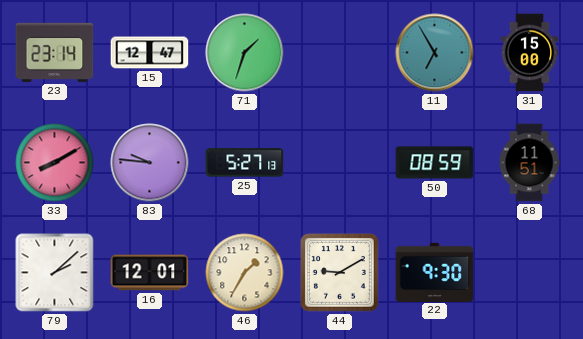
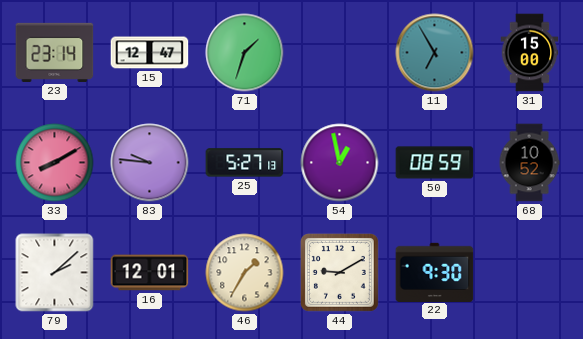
54: none -> 12:58 (340, 163)
68: 11:51 -> 10:52 (529, 163)
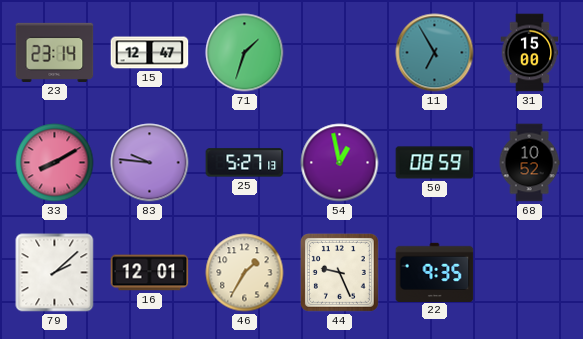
44: 9:10 -> 9:26 (339, 272)
22: 9:30 -> 9:35 (435, 272)
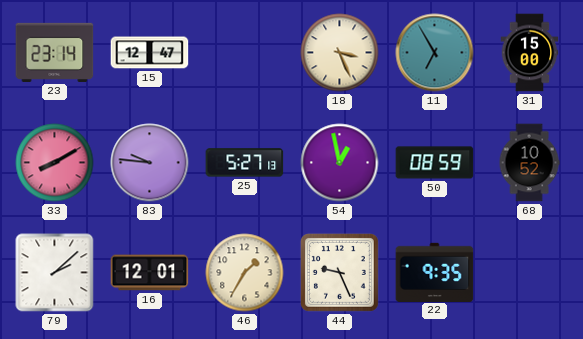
71: 1:33 -> none (245, 53)
18: none -> 3:26 (340, 53)
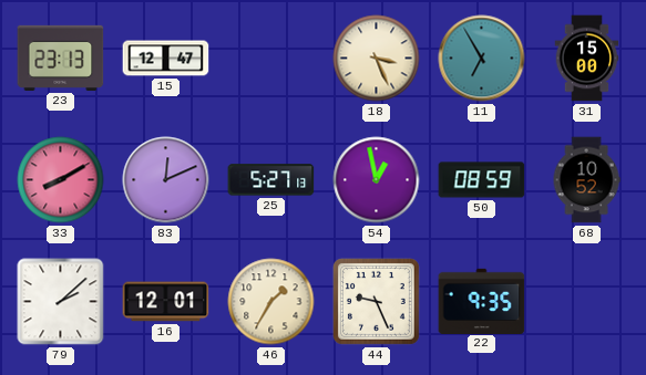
23: 23:14 -> 23:13 (61, 58)
83: 9:46 -> 12:11 (166, 180)
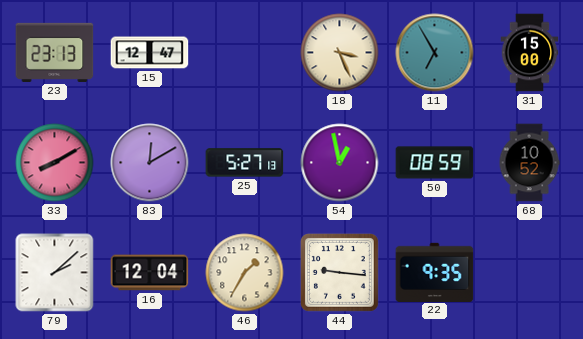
83: 12:11 -> 12:10 (150, 163)
16: 12:01 -> 12:04 (150, 273)
44: 9:26 -> 9:16 (339, 272)
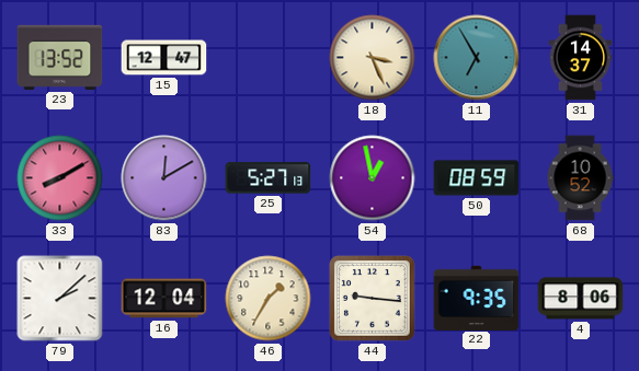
23: 23:13 -> 13:52 (60, 57)
31: 15:00 -> 14:37 (581, 58)
4: none -> 8:06 (581, 299)
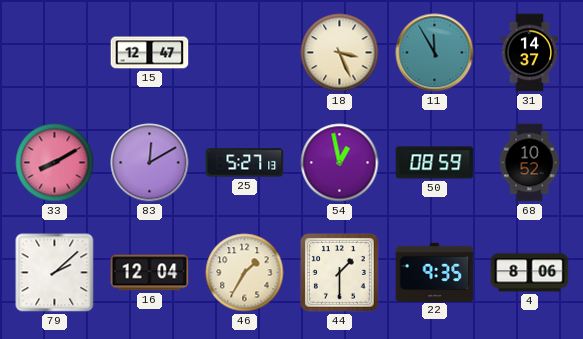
23: 13:52 -> none (60, 57)
11: 6:55 -> 11:55 (435, 53)
44: 9:16 -> 1:30 (339, 272)
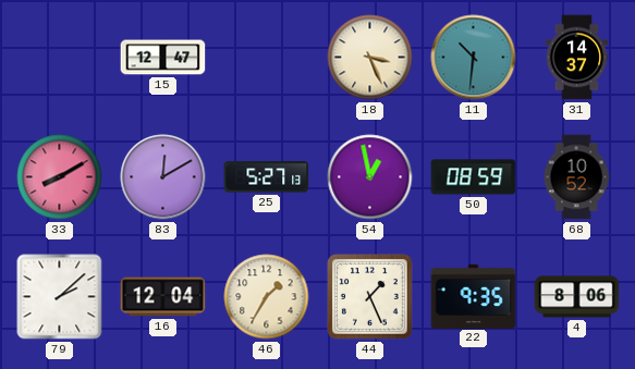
11: 11:55 -> 10:31 (474, 58)
44: 1:30 -> 1:26 (369, 296)
